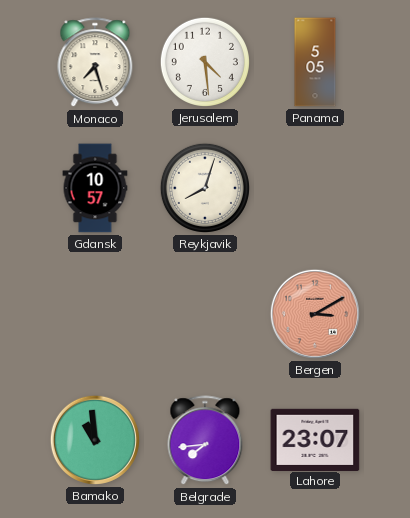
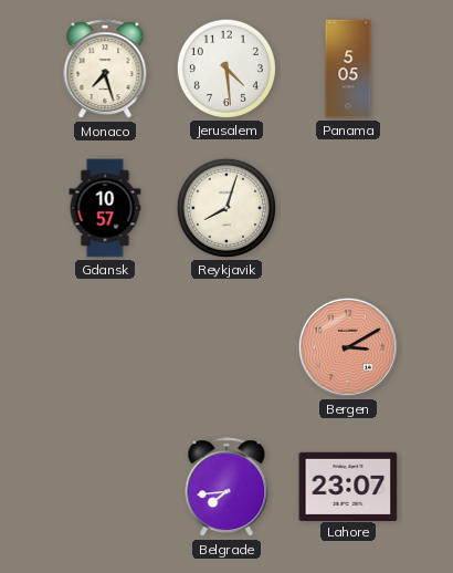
Bamako: 10:59 -> none (95, 440)
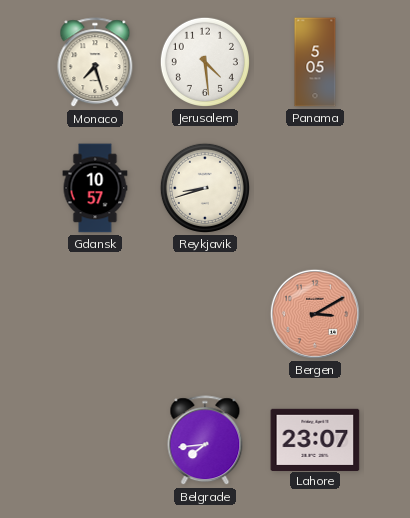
Reykjavik: 8:03 -> 8:42 (205, 188)
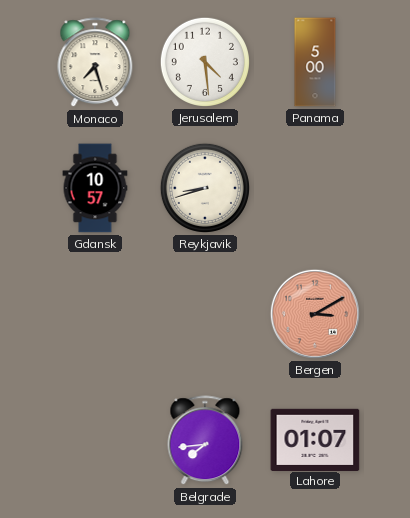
Panama: 5:05 -> 5:00 (315, 62)
Lahore: 23:07 -> 01:07 (315, 439)
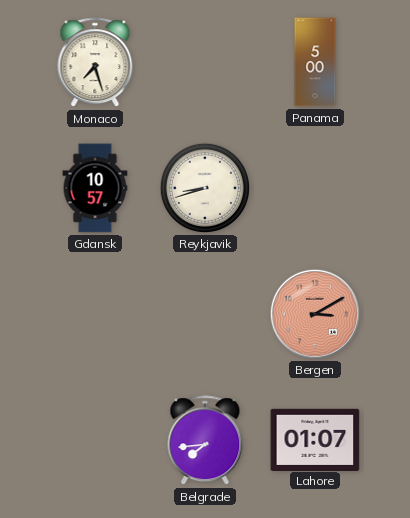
Jerusalem: 4:29 -> none (205, 62)
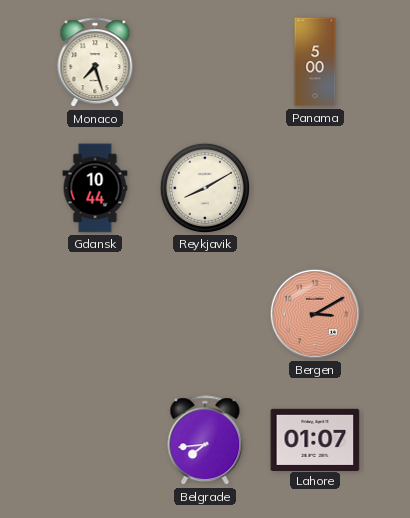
Gdansk: 10:57 -> 10:44 (95, 188)
Reykjavik: 8:42 -> 8:10 (205, 188)
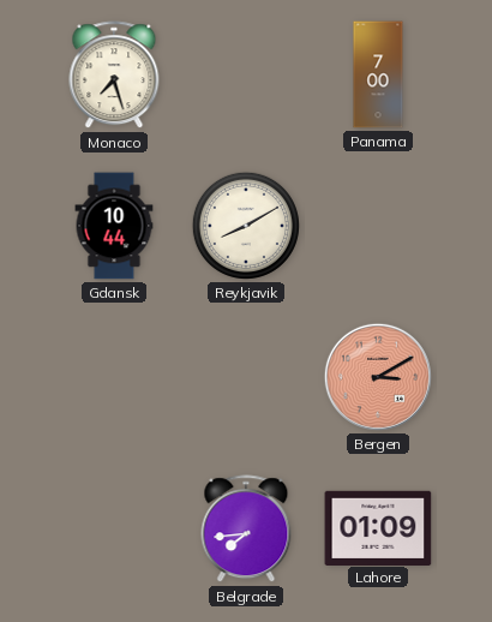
Panama: 5:00 -> 7:00 (378, 74)
Lahore: 01:07 -> 01:09 (378, 527)
